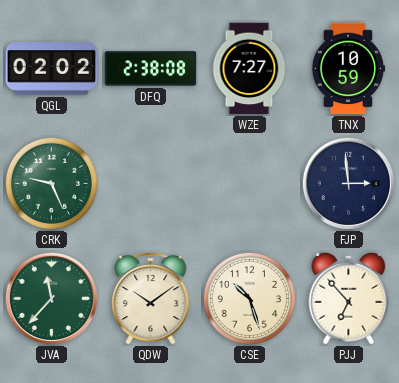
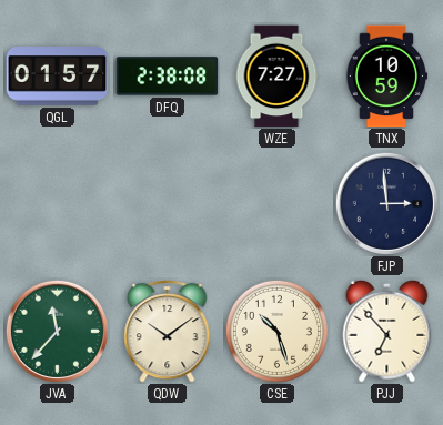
QGL: 02:02 -> 01:57 (58, 77)
CRK: 9:26 -> none (51, 183)
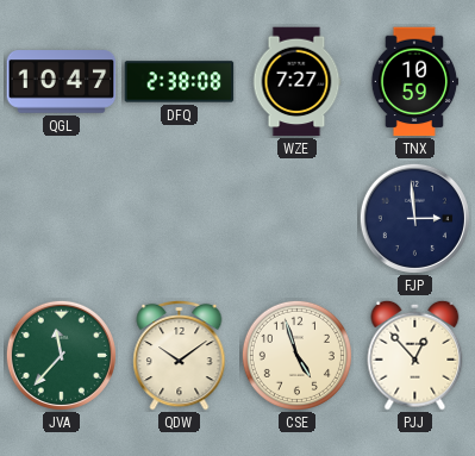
QGL: 01:57 -> 10:47 (62, 82)
CSE: 10:27 -> 4:57 (296, 355)
PJJ: 6:53 -> 12:53 (415, 355)
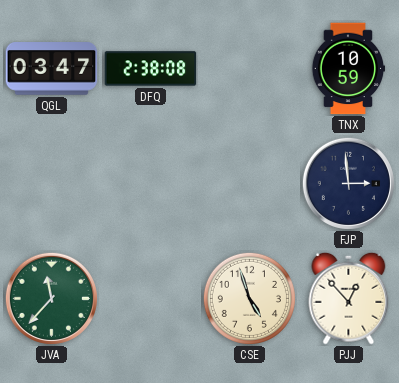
QGL: 10:47 -> 03:47 (52, 69)
WZE: 7:27 -> none (296, 82)
QDW: 10:09 -> none (180, 355)
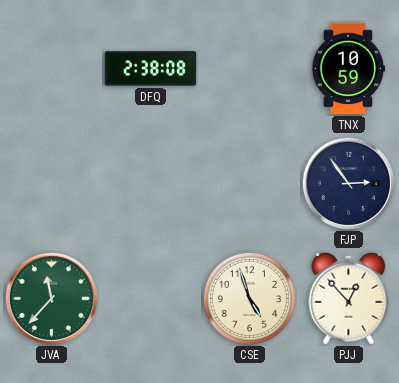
QGL: 03:47 -> none (52, 69)
FJP: 2:59 -> 2:54 (348, 183)
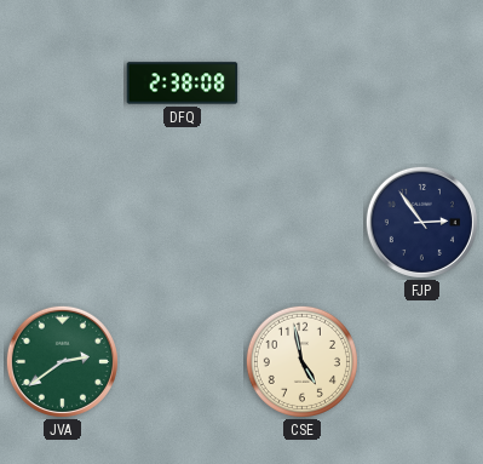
TNX: 10:59 -> none (348, 69)
JVA: 11:37 -> 2:39 (62, 361)
CSE: 4:57 -> 4:58 (301, 361)
PJJ: 12:53 -> none (349, 298)
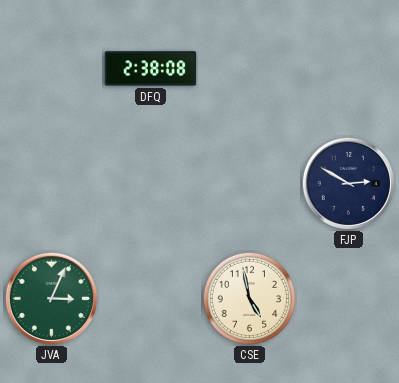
FJP: 2:54 -> 2:50 (348, 183)
JVA: 2:39 -> 3:04 (51, 298)
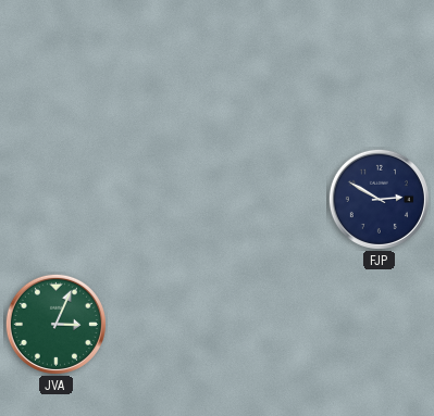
DFQ: 2:38 -> none (151, 69)
CSE: 4:58 -> none (249, 298)
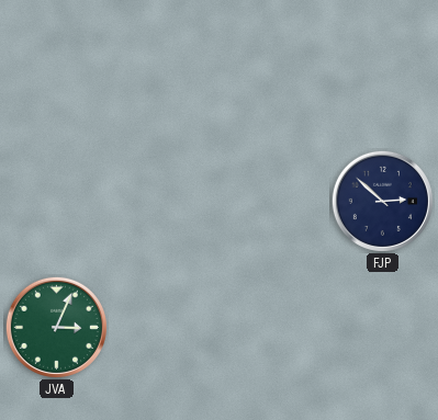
FJP: 2:50 -> 2:52 (382, 201)
